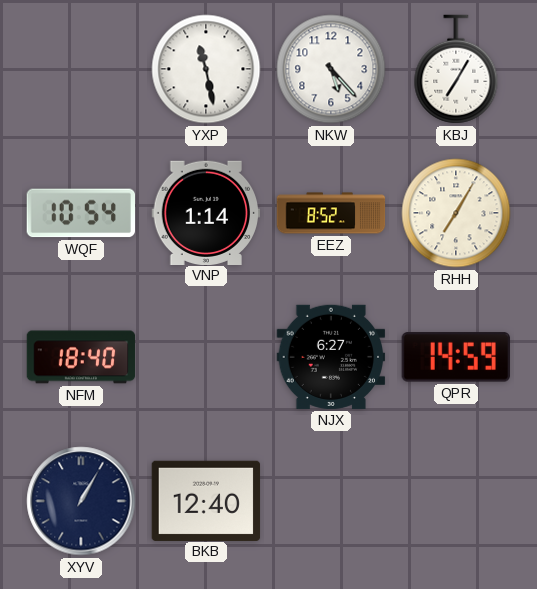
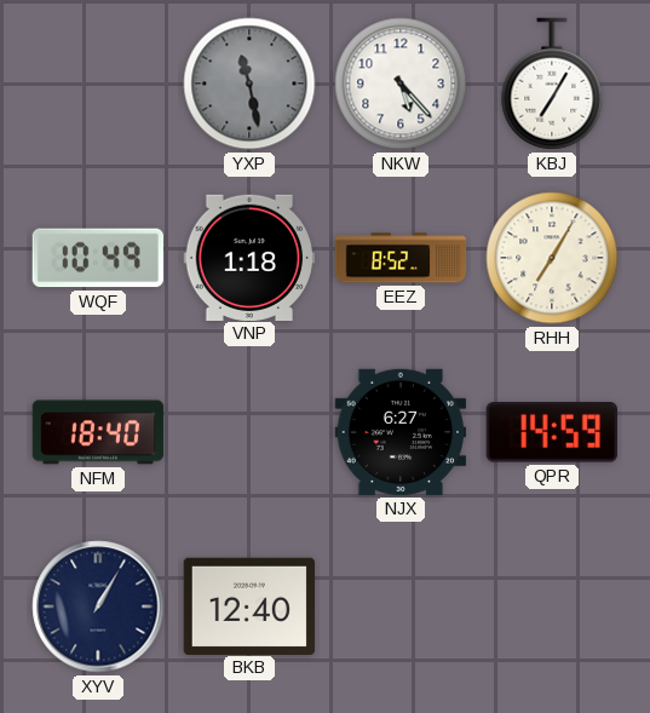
YXP dial: white -> grey (249, 84)
WQF: 10:54 -> 10:49 (97, 258)
VNP: 1:14 -> 1:18 (249, 257)
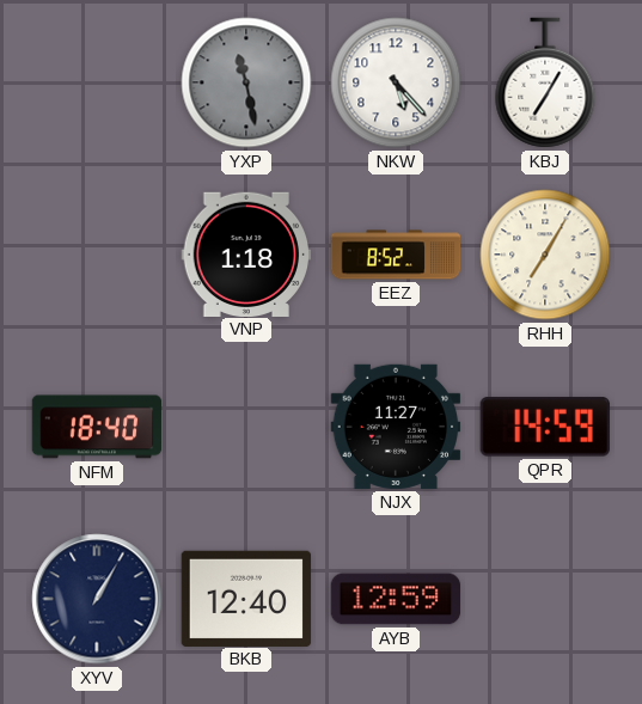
WQF: 10:49 -> none (97, 258)
NJX: 6:27 -> 11:27 (396, 427)
AYB: none -> 12:59 (396, 599)
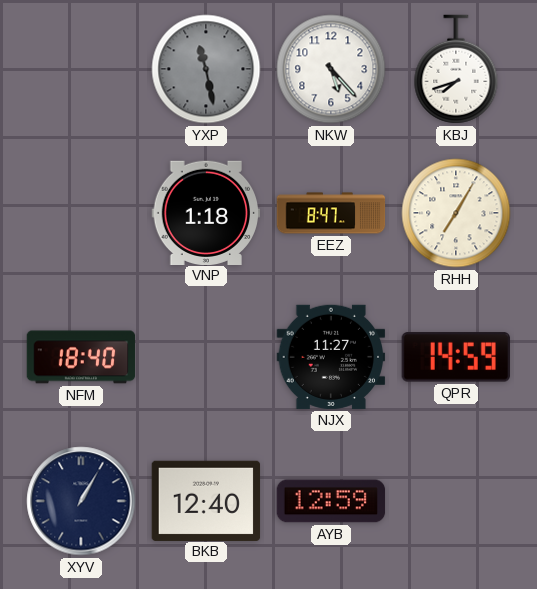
KBJ: 7:05 -> 7:42 (456, 69)
EEZ: 8:52 -> 8:47 (331, 213)
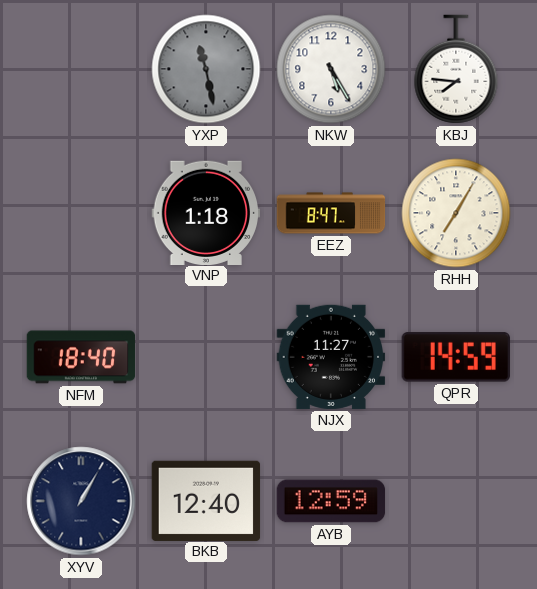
NKW: 5:23 -> 5:25 (331, 69)
KBJ: 7:42 -> 7:46 (456, 69)
